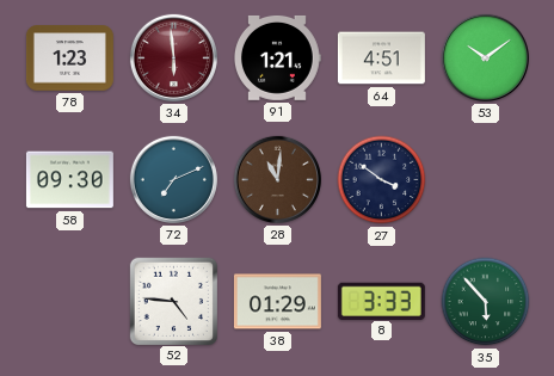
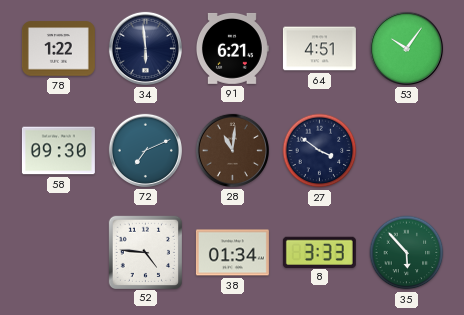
78: 1:23 -> 1:22 (58, 49)
34 dial: burgundy -> navy (145, 48)
91: 1:21 -> 6:21 (233, 48)
53: 10:09 -> 10:06 (406, 48)
38: 01:29 -> 01:34 (232, 253)
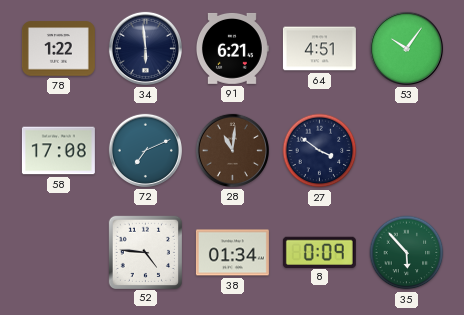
58: 09:30 -> 17:08 (58, 151)
8: 3:33 -> 0:09 (319, 252)
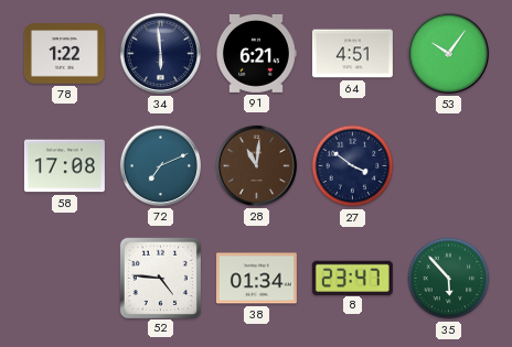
8: 0:09 -> 23:47 (352, 278)
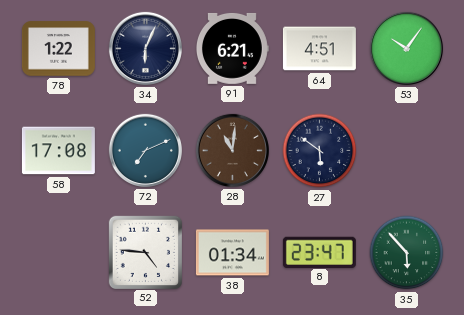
34: 5:59 -> 6:04 (145, 48)
27: 3:51 -> 5:51 (320, 151)
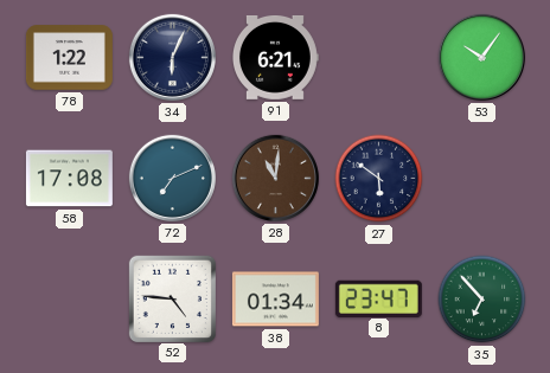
64: 4:51 -> none (319, 49)
35: 5:53 -> 6:53 (482, 300)
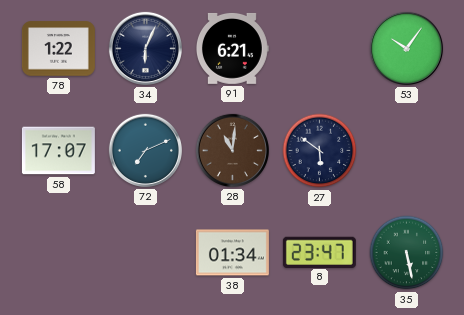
58: 17:08 -> 17:07 (58, 151)
52: 4:46 -> none (172, 298)
35: 6:53 -> 5:28 (407, 253)
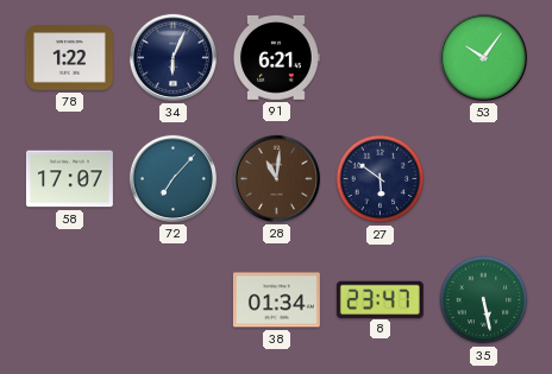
72: 7:11 -> 7:07 (172, 178)
